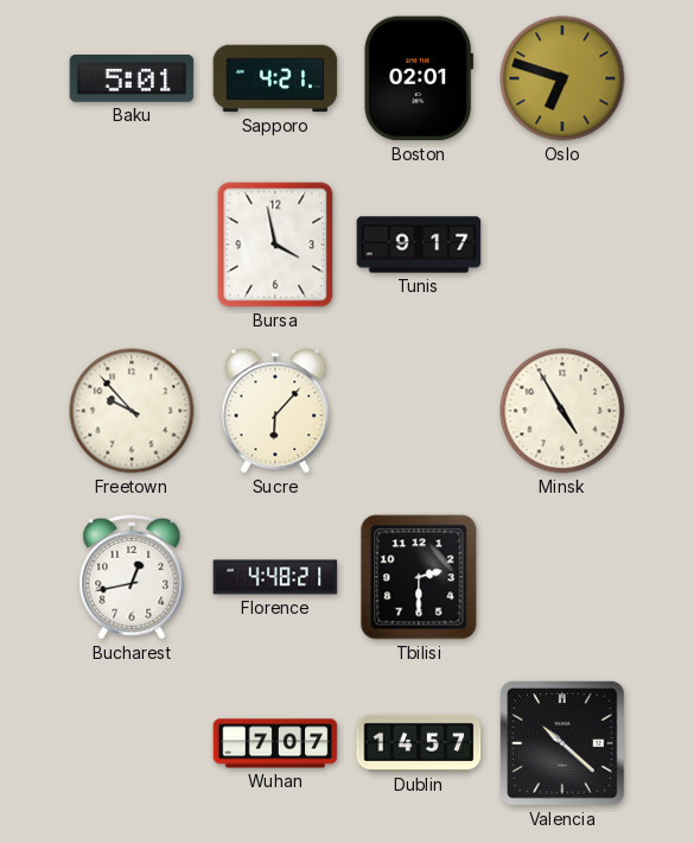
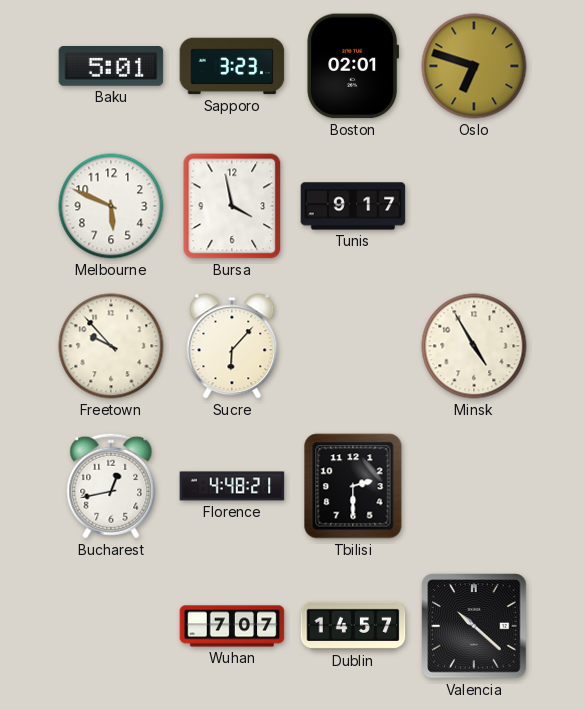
Sapporo: 4:21 -> 3:23 (232, 66)
Melbourne: none -> 5:49 (111, 206)
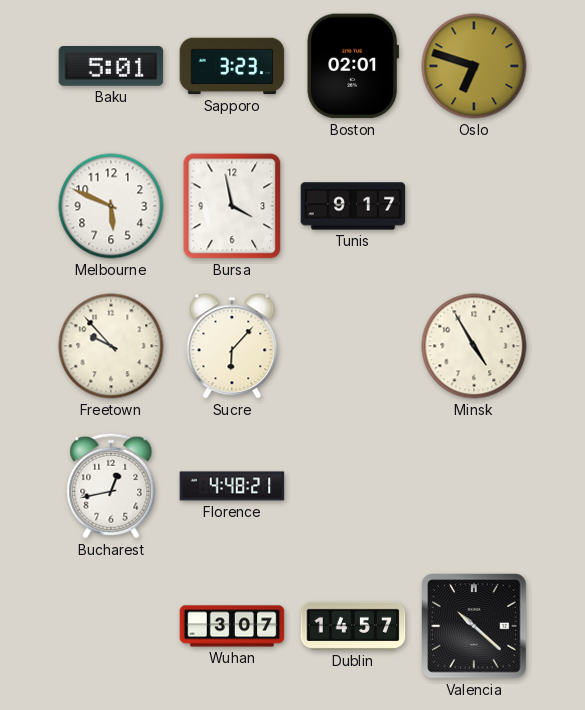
Tbilisi: 2:30 -> none (353, 486)
Wuhan: 7:07 -> 3:07 (232, 626)
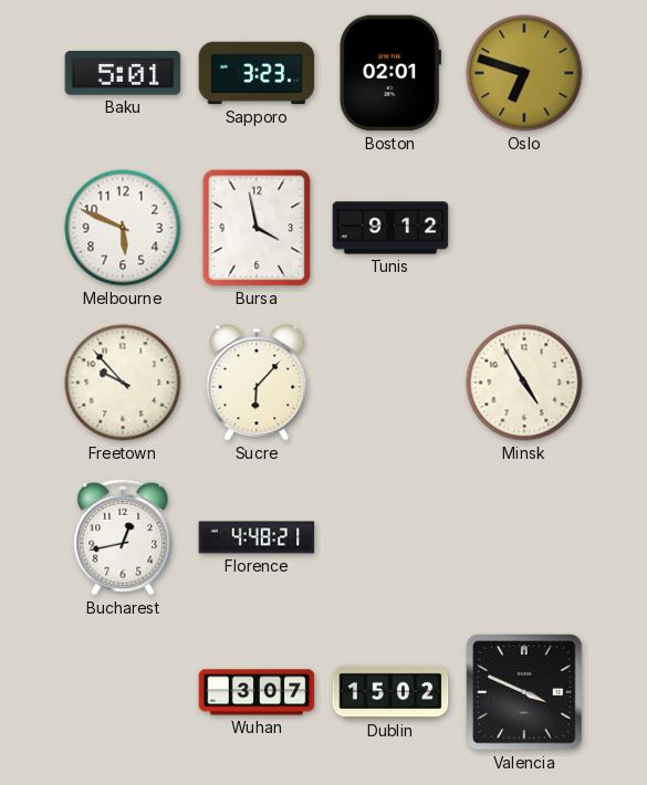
Tunis: 9:17 -> 9:12 (390, 228)
Dublin: 14:57 -> 15:02 (390, 692)
Valencia: 10:22 -> 3:49 (524, 692)
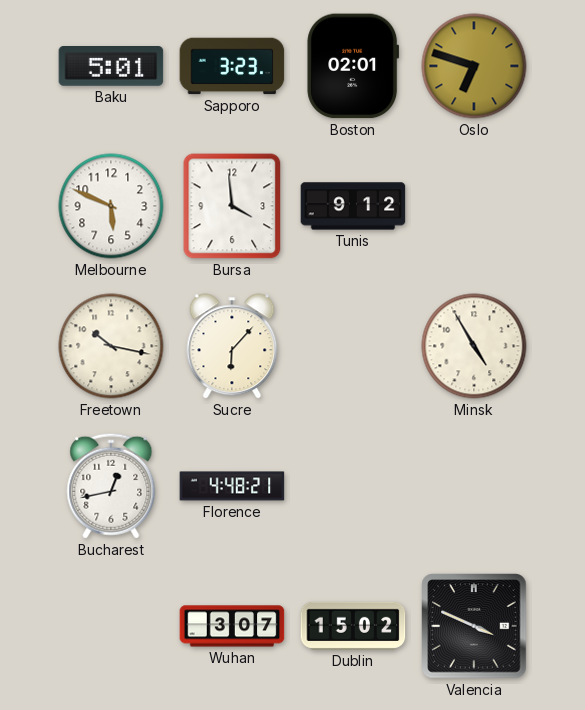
Bursa: 3:58 -> 3:59 (232, 206)
Freetown: 9:53 -> 10:17 (111, 346)
